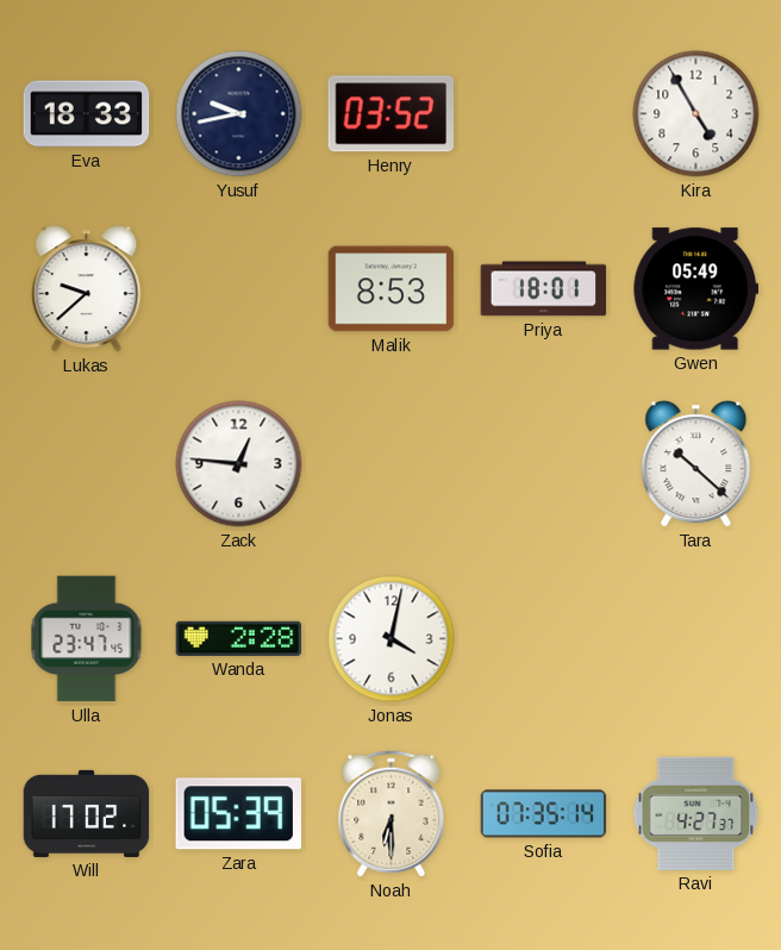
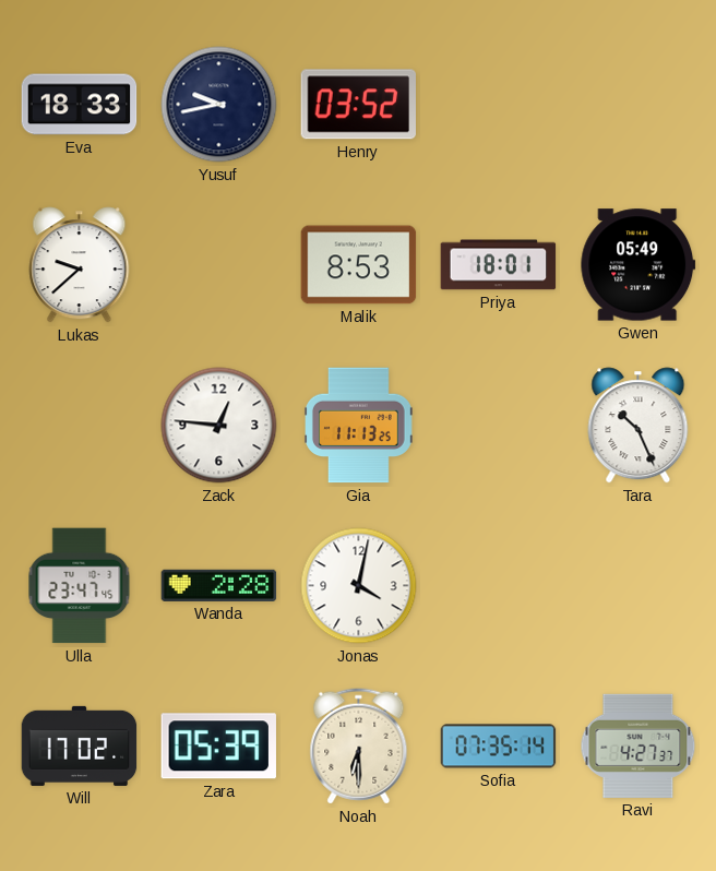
Kira: 4:55 -> none (696, 114)
Gia: none -> 11:13 (359, 426)
Tara: 10:22 -> 10:26 (639, 426)
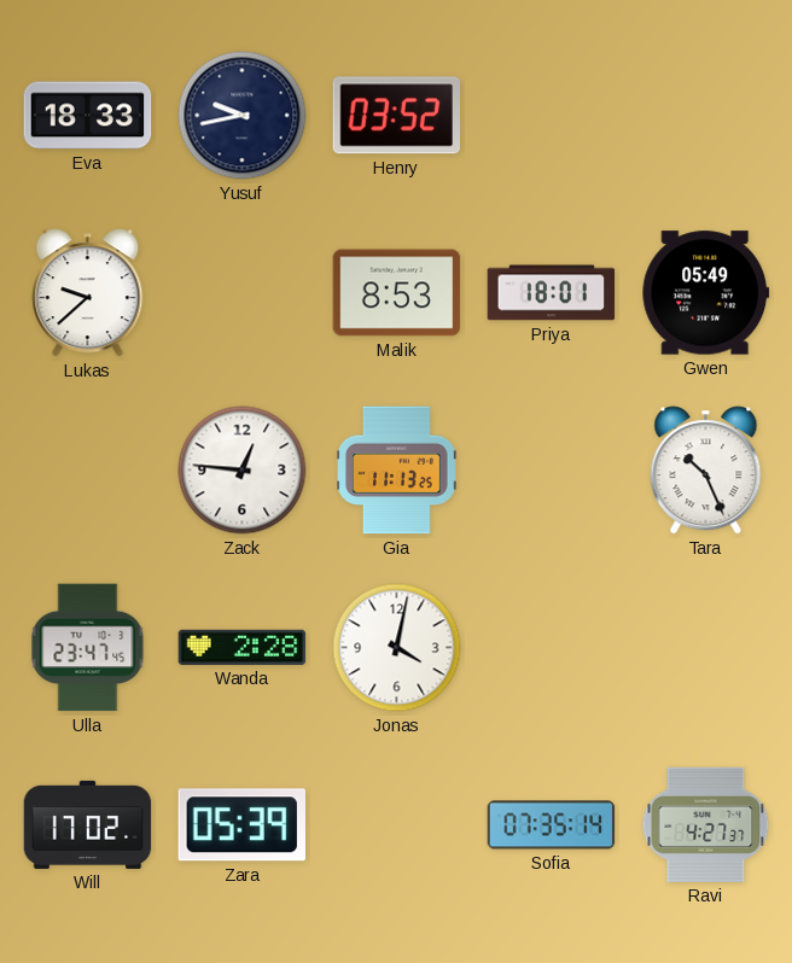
Noah: 6:30 -> none (359, 747)
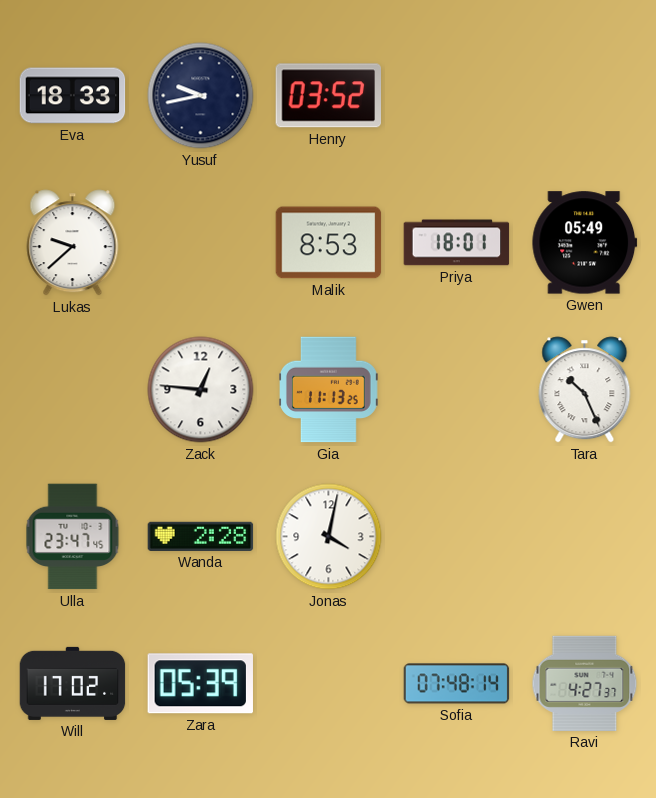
Sofia: 07:35 -> 07:48 (457, 684)
